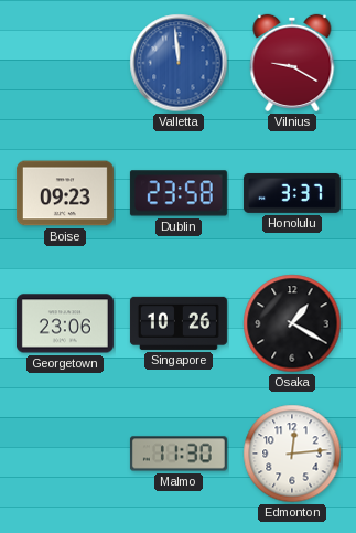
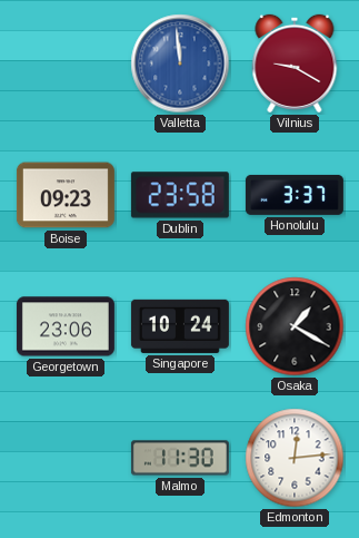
Singapore: 10:26 -> 10:24 (180, 326)
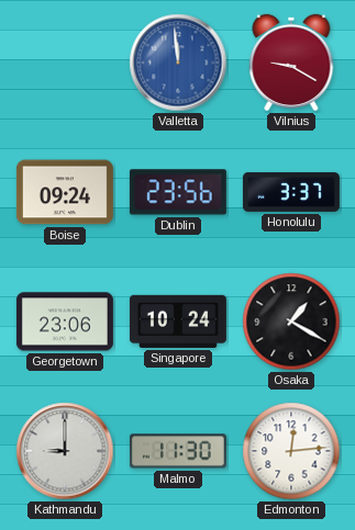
Boise: 09:23 -> 09:24 (65, 192)
Dublin: 23:58 -> 23:56 (178, 192)
Kathmandu: none -> 9:00 (65, 451)
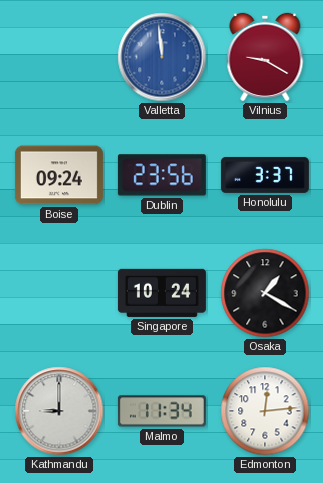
Georgetown: 23:06 -> none (65, 322)
Malmo: 11:30 -> 11:34 (162, 411)
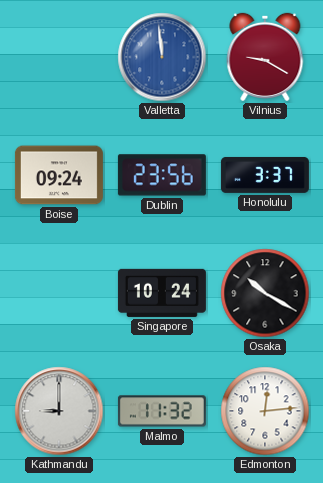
Osaka: 1:20 -> 10:20 (265, 293)
Malmo: 11:34 -> 11:32 (162, 411)
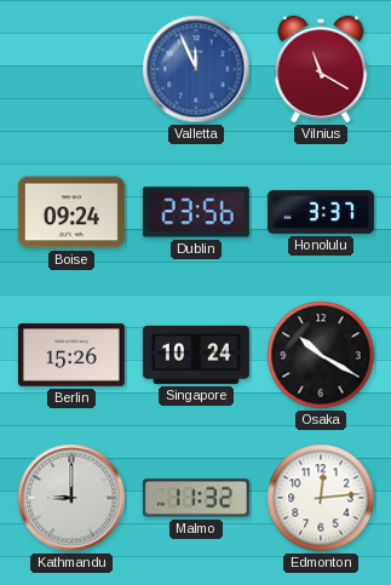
Valletta: 11:59 -> 11:56 (196, 69)
Vilnius: 9:20 -> 11:20 (321, 69)
Berlin: none -> 15:26 (71, 355)
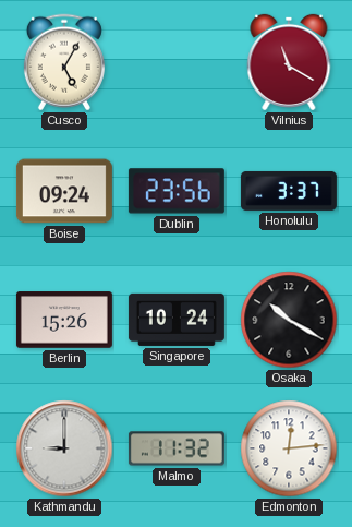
Cusco: none -> 5:05 (64, 62)
Valletta: 11:56 -> none (196, 69)
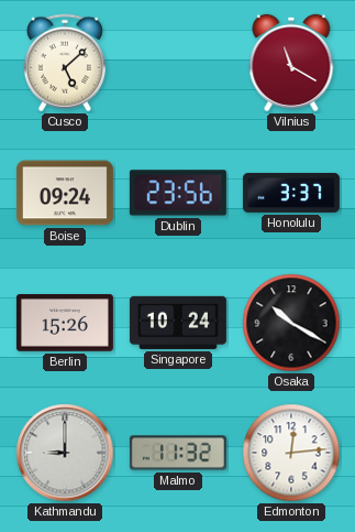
Cusco: 5:05 -> 5:08 (65, 63)
